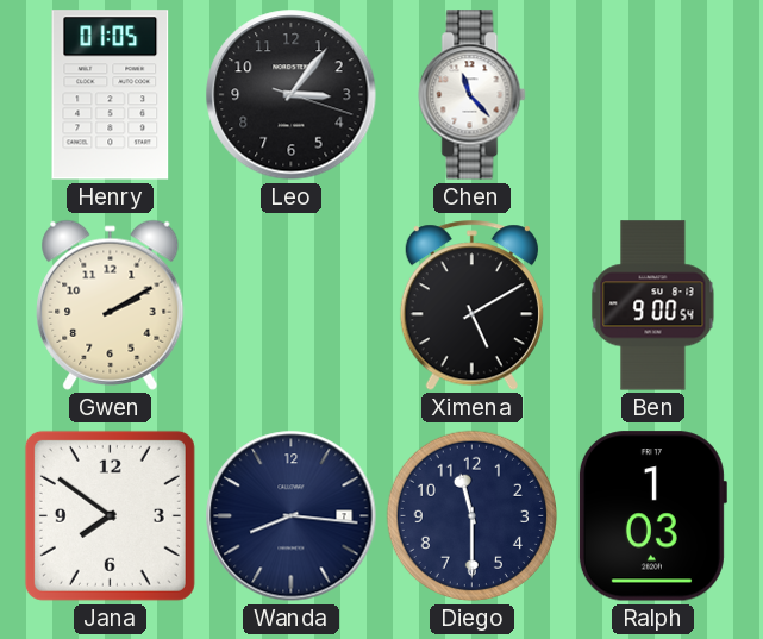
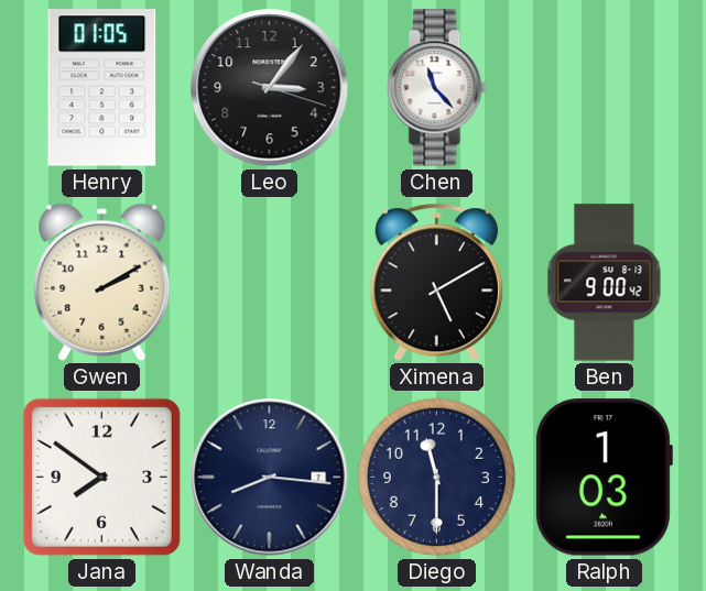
Ben: 9:00:54 -> 9:00:42 (605, 283)
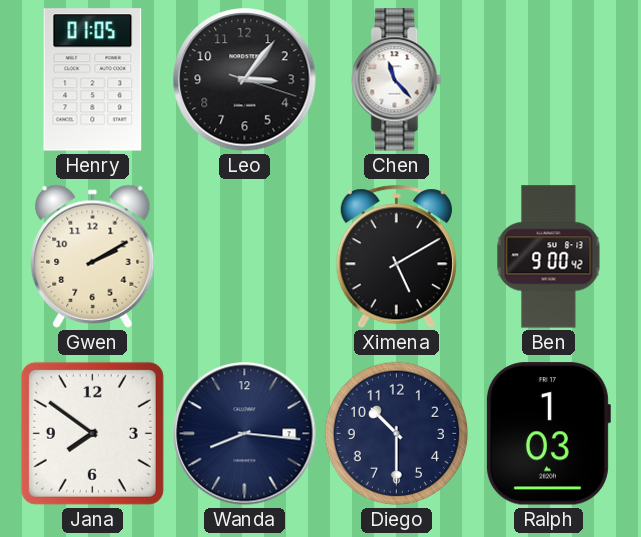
Diego: 11:30 -> 10:30 (396, 433)
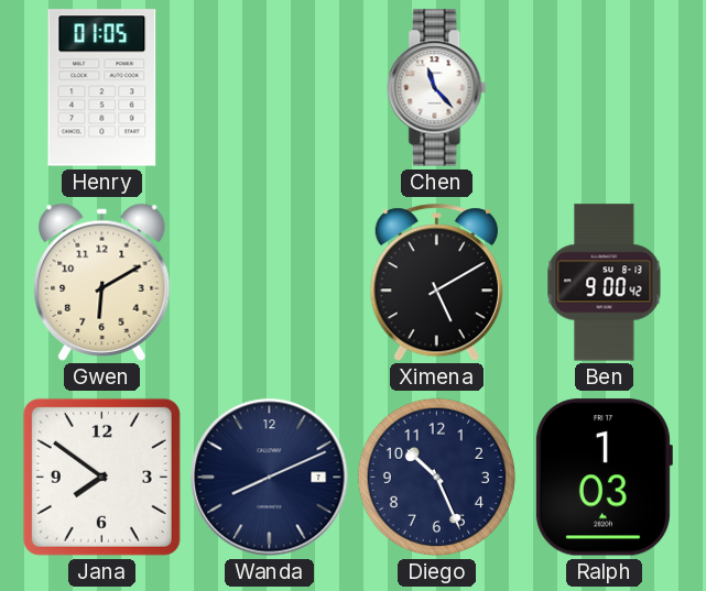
Leo: 3:06 -> none (245, 80)
Gwen: 2:10 -> 6:10 (102, 282)
Wanda: 8:16 -> 8:11 (270, 478)
Diego: 10:30 -> 10:26 (436, 477)
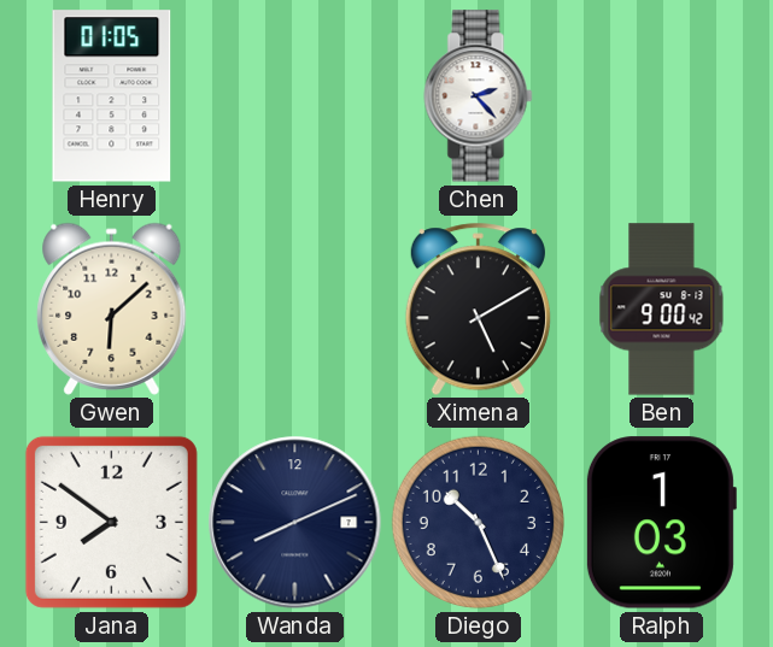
Chen: 11:23 -> 2:23 (479, 96)
Gwen: 6:10 -> 6:08 (112, 308)
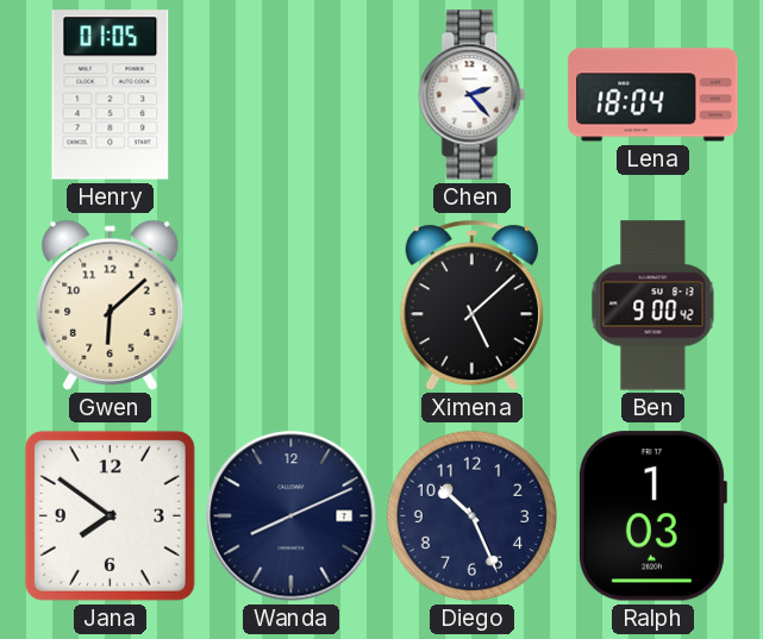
Lena: none -> 18:04 (653, 95)
Ximena: 5:10 -> 5:08 (471, 306)
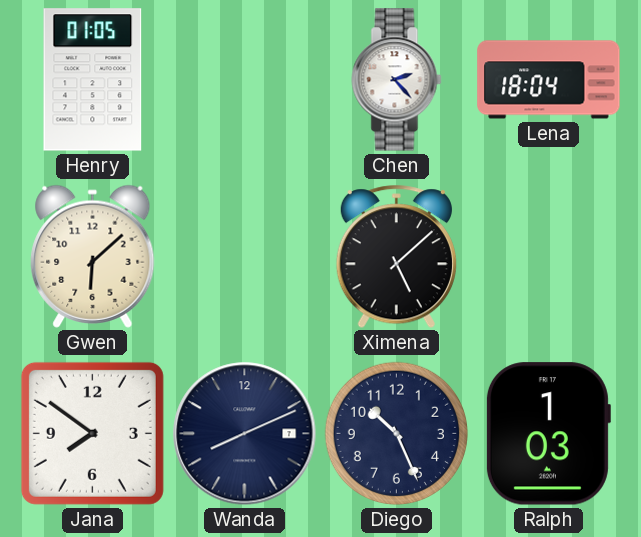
Ben: 9:00 -> none (653, 306)
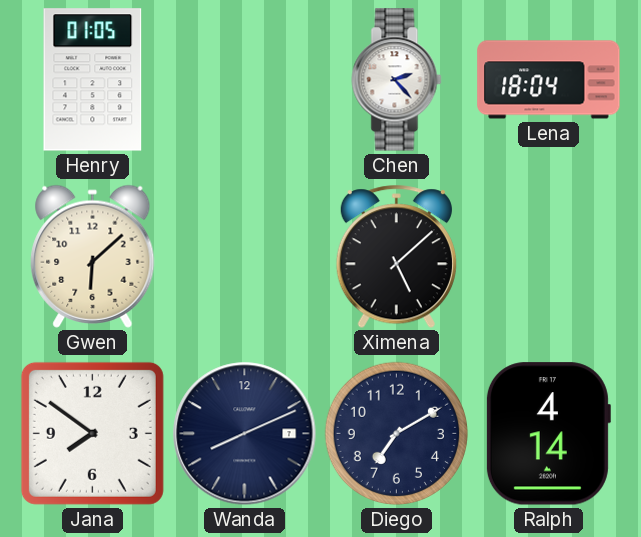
Diego: 10:26 -> 7:10 (396, 433)
Ralph: 1:03 -> 4:14 (548, 434)
